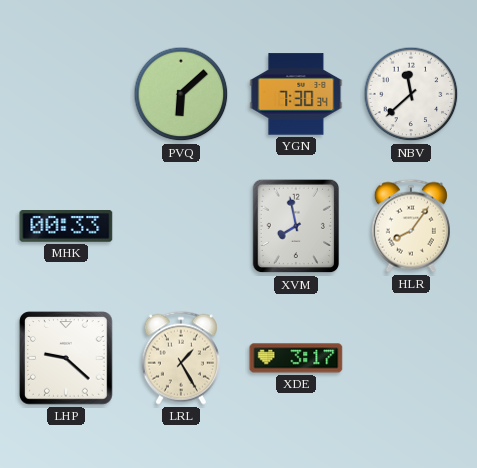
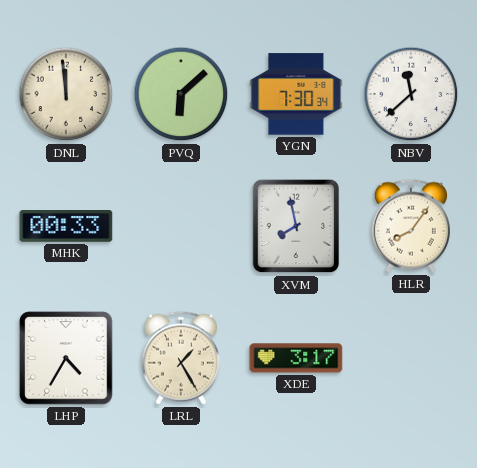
DNL: none -> 11:59 (66, 94)
LHP: 9:22 -> 4:35 (66, 358)
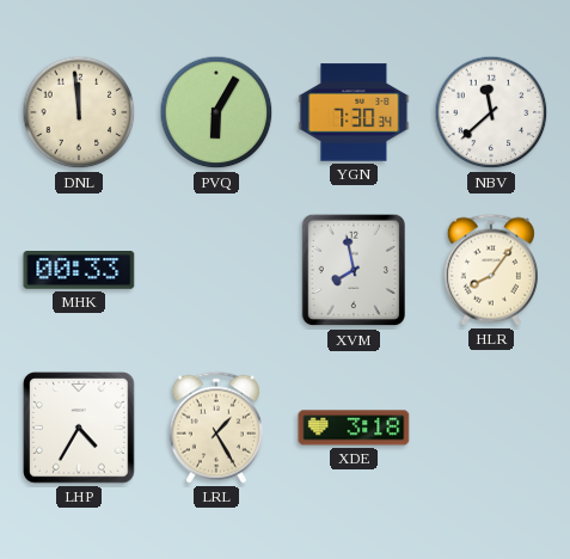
PVQ: 6:08 -> 6:05 (216, 112)
XDE: 3:17 -> 3:18 (354, 428)
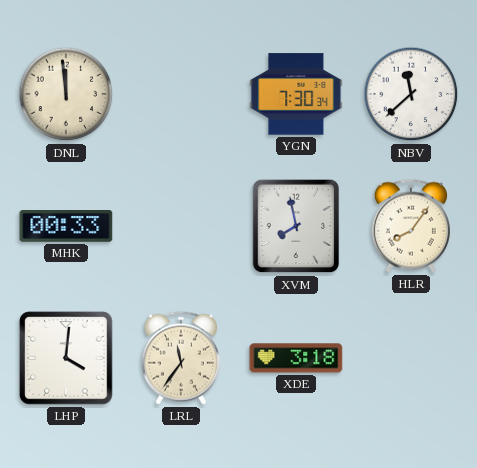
PVQ: 6:05 -> none (216, 112)
LHP: 4:35 -> 4:01 (66, 358)
LRL: 1:25 -> 11:36 (181, 358)
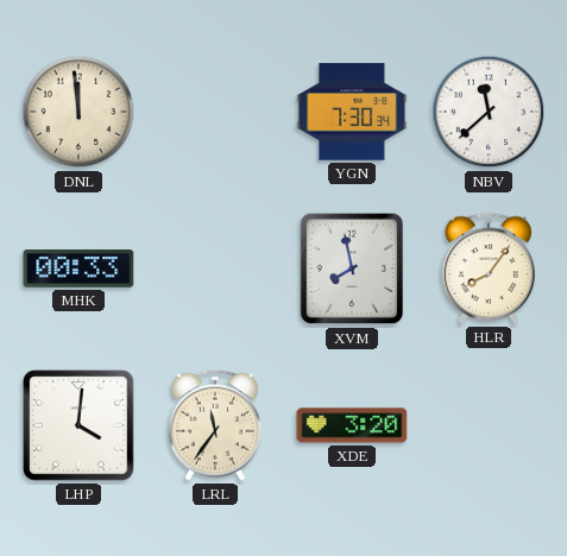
XDE: 3:18 -> 3:20 (352, 425)
